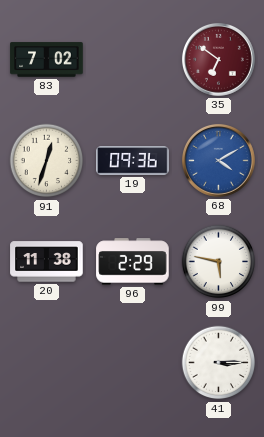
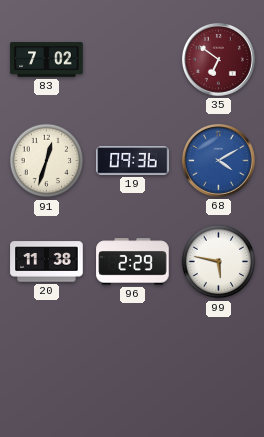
41: 3:15 -> none (219, 363)
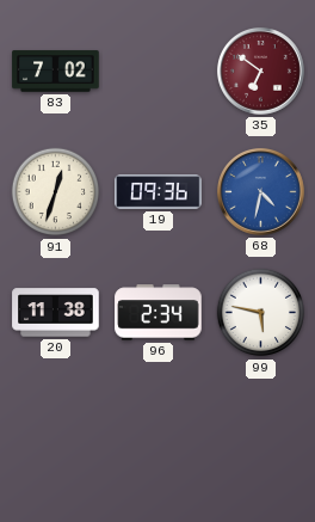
68: 4:10 -> 4:32 (260, 191)
96: 2:29 -> 2:34 (159, 313)
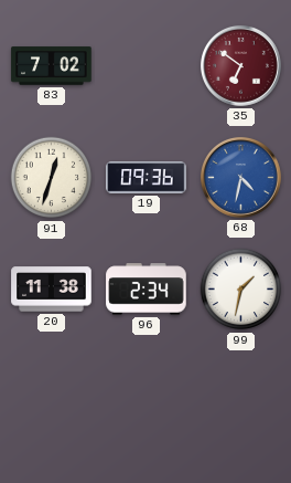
99: 5:47 -> 1:32 (241, 290)
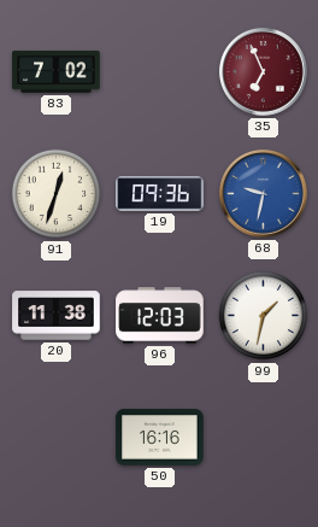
35: 6:51 -> 6:56 (263, 71)
68: 4:32 -> 9:32 (263, 193)
96: 2:34 -> 12:03 (160, 316)
50: none -> 16:16 (160, 438)
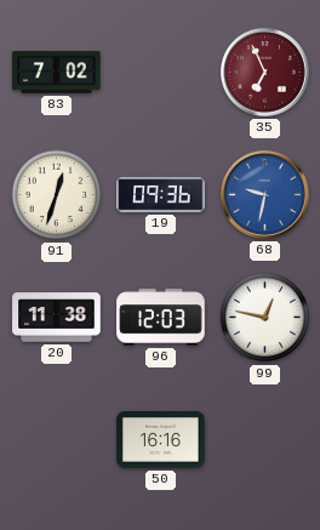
99: 1:32 -> 12:47 (265, 318)
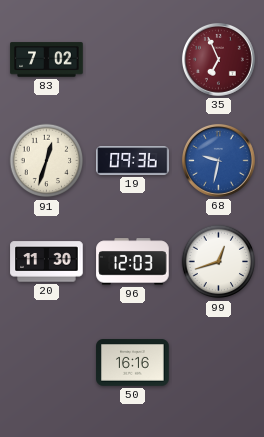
20: 11:38 -> 11:30 (47, 262)
99: 12:47 -> 12:42 (219, 262)
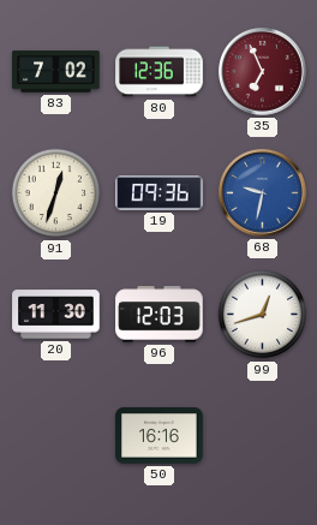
80: none -> 12:36 (160, 72)
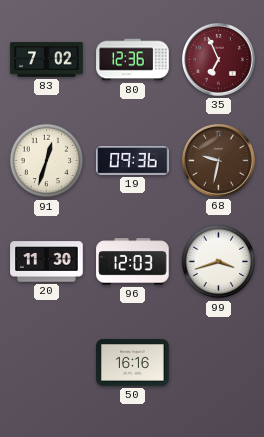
68 dial: blue -> brown (218, 160)
99: 12:42 -> 3:42 (219, 262)
